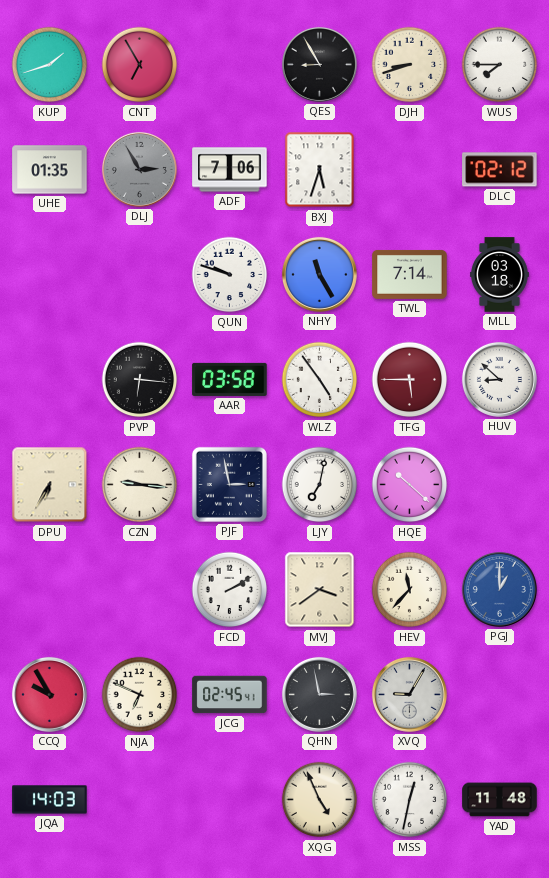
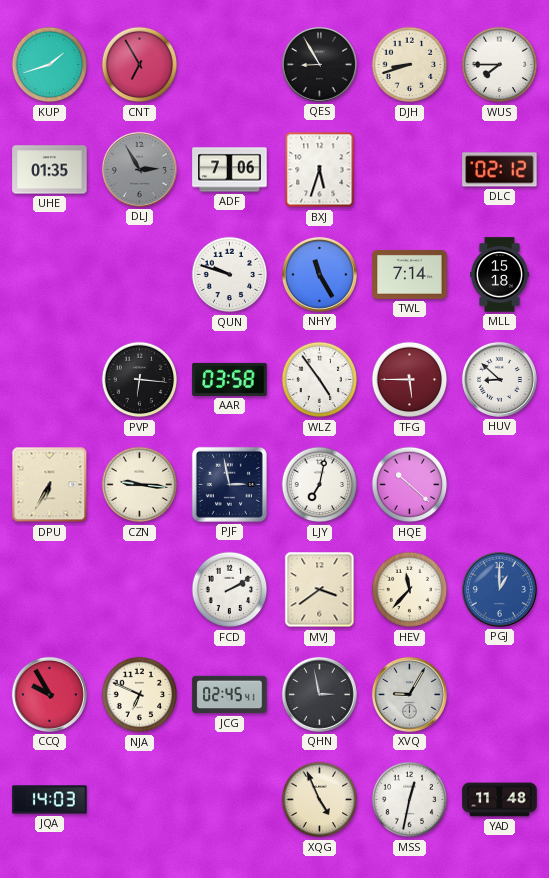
MLL: 03:18 -> 15:18 (500, 275)
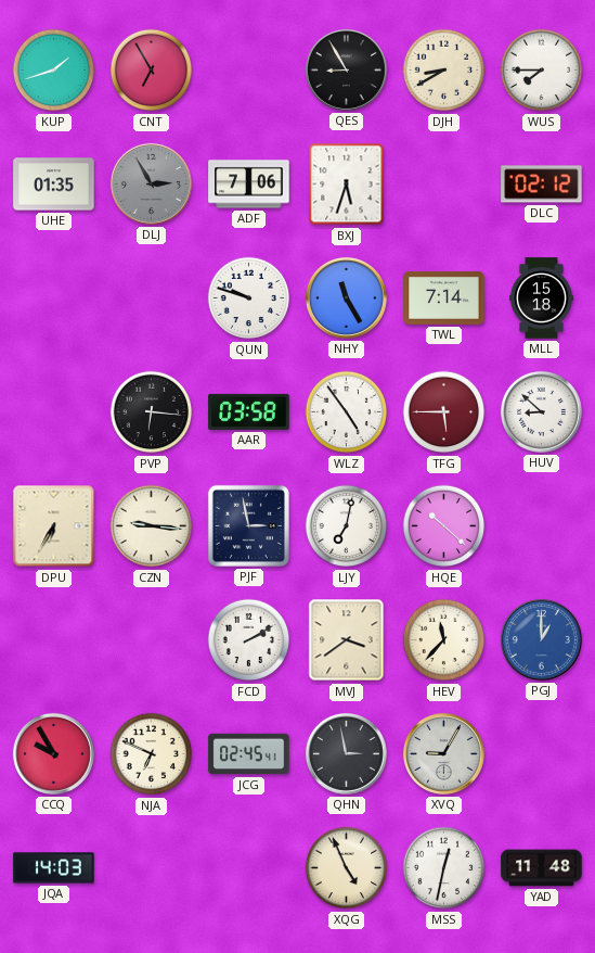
DJH: 8:42 -> 8:40 (444, 71)
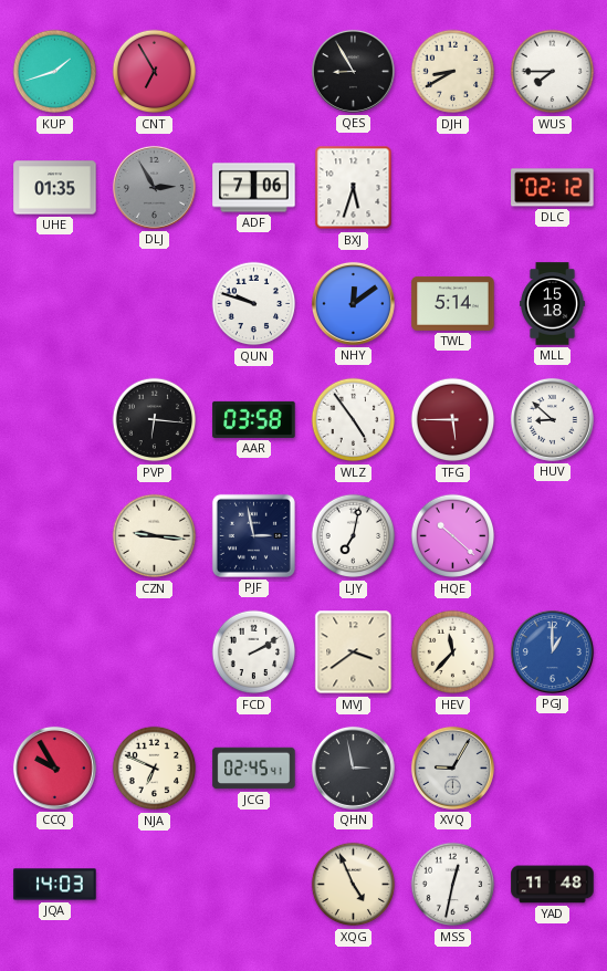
NHY: 11:25 -> 12:09 (353, 303)
TWL: 7:14 -> 5:14 (453, 303)
DPU: 6:35 -> none (54, 526)
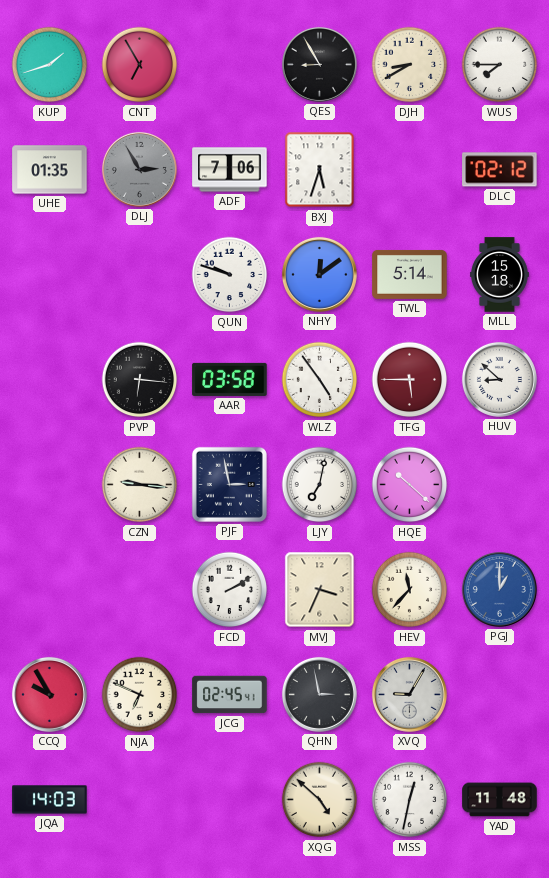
MVJ: 3:39 -> 3:34 (320, 590)
XQG: 4:56 -> 4:52 (320, 800)
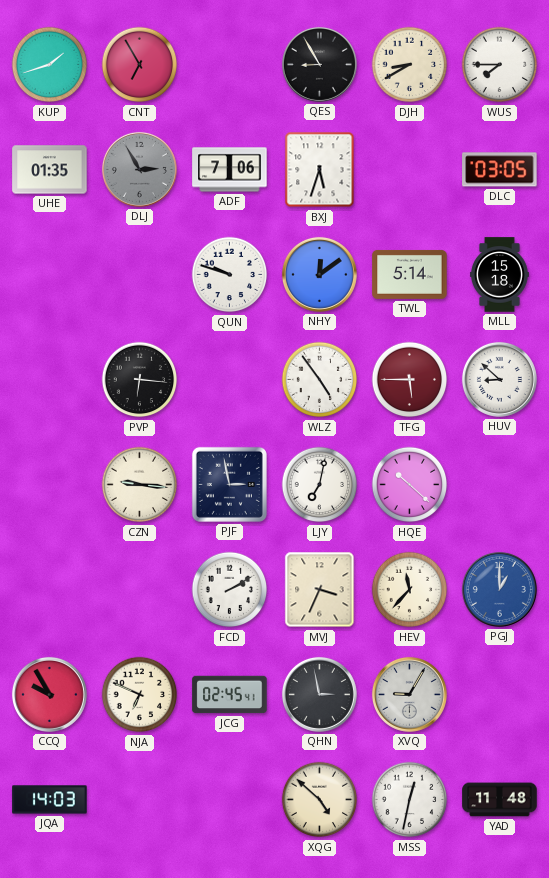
DLC: 02:12 -> 03:05 (500, 170)
AAR: 03:58 -> none (230, 379)
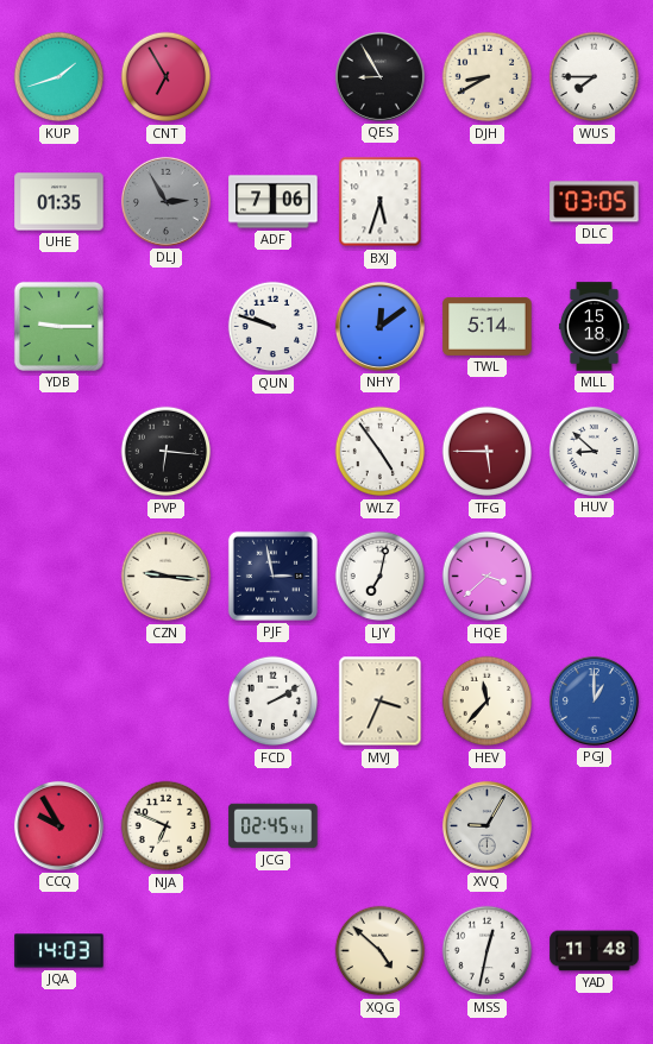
YDB: none -> 9:15 (58, 326)
HQE: 10:22 -> 3:38 (488, 577)
QHN: 2:58 -> none (319, 694)
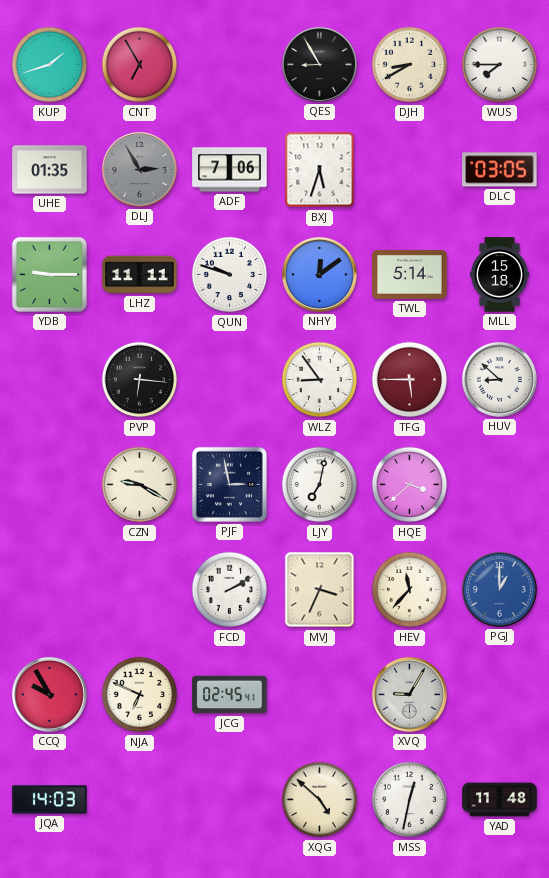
LHZ: none -> 11:11 (140, 275)
WLZ: 4:54 -> 8:54 (320, 380)
CZN: 9:16 -> 9:20 (140, 485)
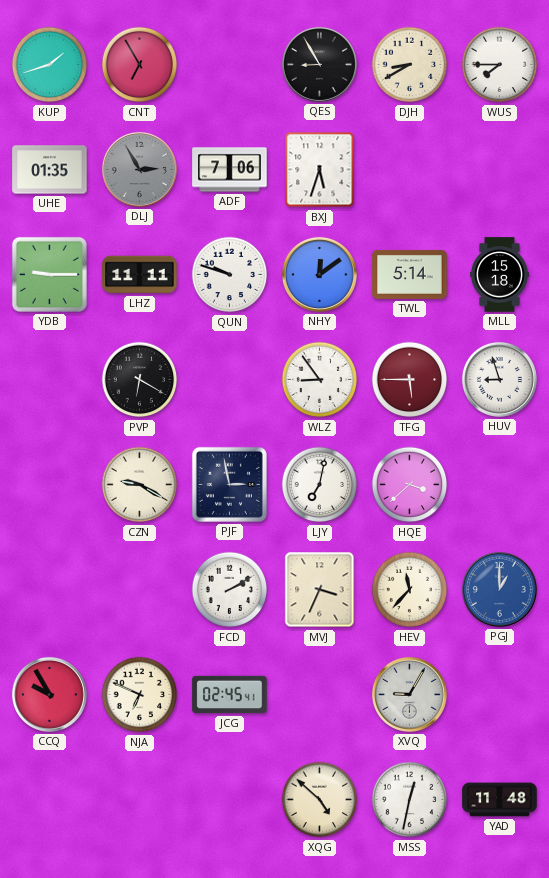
DLC: 03:05 -> none (500, 170)
PVP: 6:16 -> 6:20 (140, 380)
HUV: 8:52 -> 8:57 (499, 379)
JQA: 14:03 -> none (50, 800)
